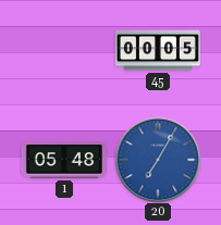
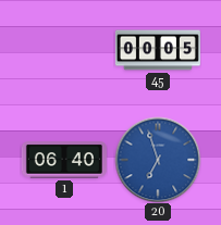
1: 05:48 -> 06:40 (64, 160)
20: 7:05 -> 6:57 (158, 160)
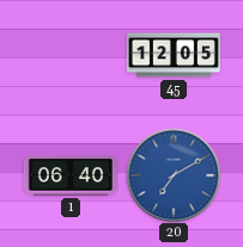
45: 00:05 -> 12:05 (174, 55)
20: 6:57 -> 7:10 (174, 175)
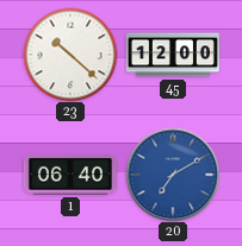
23: none -> 10:22 (70, 55)
45: 12:05 -> 12:00 (173, 55)
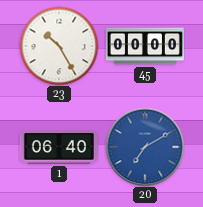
23: 10:22 -> 10:25 (59, 46)
45: 12:00 -> 00:00 (145, 46)
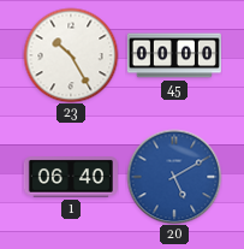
20: 7:10 -> 5:10 (174, 177)
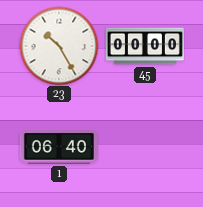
20: 5:10 -> none (174, 177)
